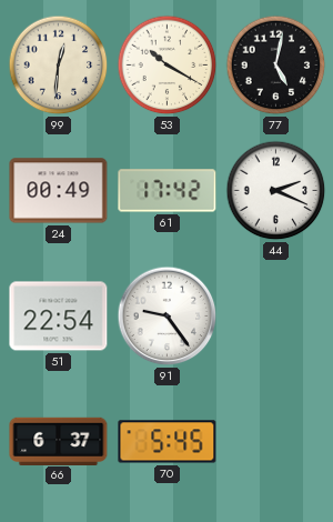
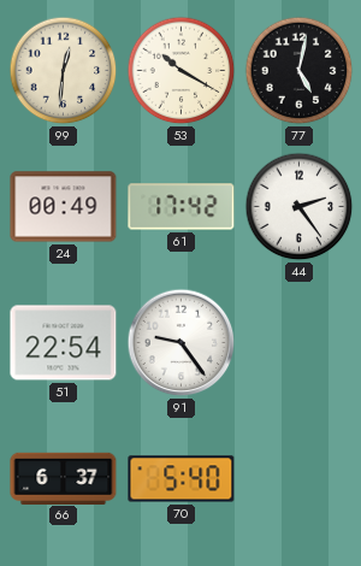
44: 2:19 -> 2:24 (300, 207)
70: 5:45 -> 5:40 (182, 479)
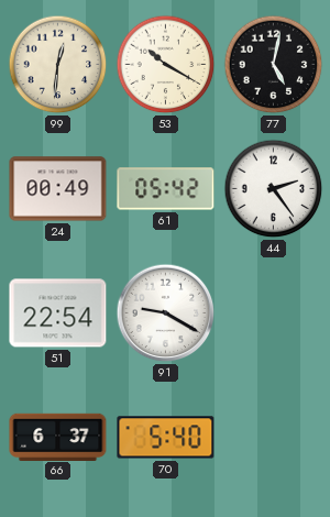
61: 17:42 -> 05:42 (166, 189)
91: 9:24 -> 9:20 (166, 313)
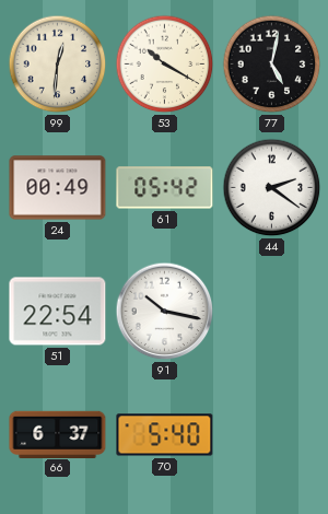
44: 2:24 -> 2:21 (272, 188)
91: 9:20 -> 10:17 (165, 312)
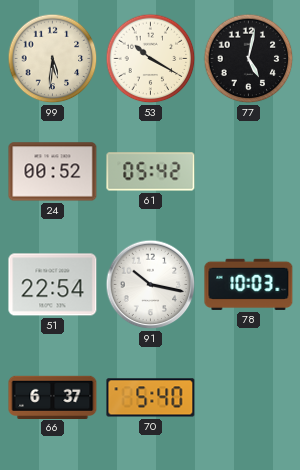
99: 12:31 -> 5:31 (53, 59)
24: 00:49 -> 00:52 (53, 172)
44: 2:21 -> none (272, 188)
78: none -> 10:03 (249, 284)
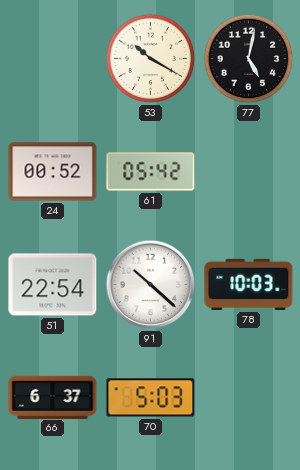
99: 5:31 -> none (53, 59)
91: 10:17 -> 10:22 (151, 285)
70: 5:40 -> 5:03 (151, 398)
